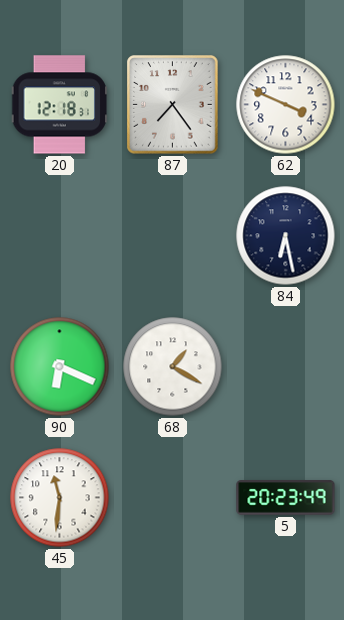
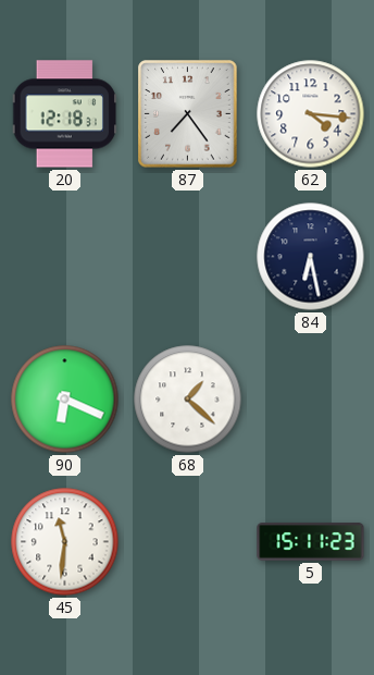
62: 3:49 -> 4:16 (311, 114)
68: 1:20 -> 1:22 (188, 400)
5: 20:23 -> 15:11 (311, 542)
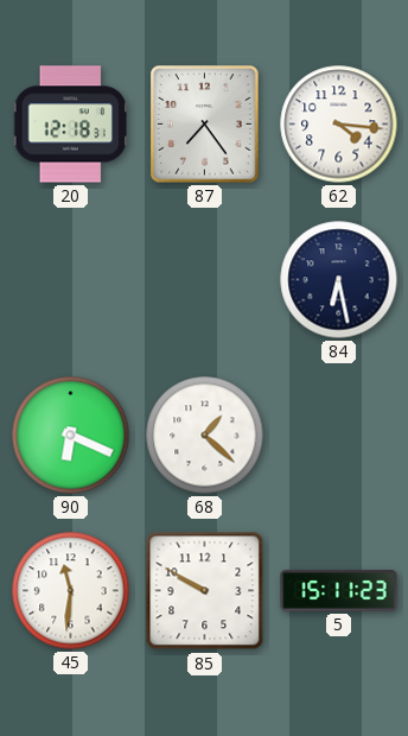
85: none -> 9:50 (205, 591)
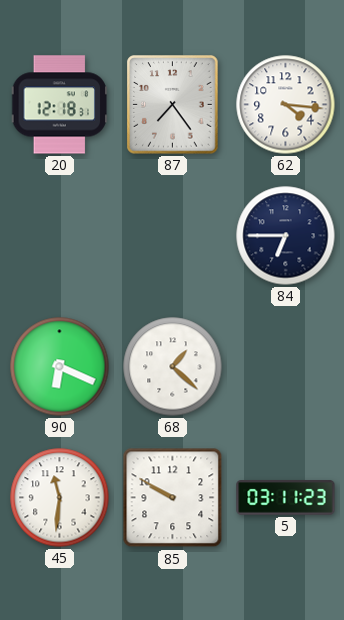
84: 6:28 -> 6:45 (286, 236)
5: 15:11 -> 03:11 (286, 498)
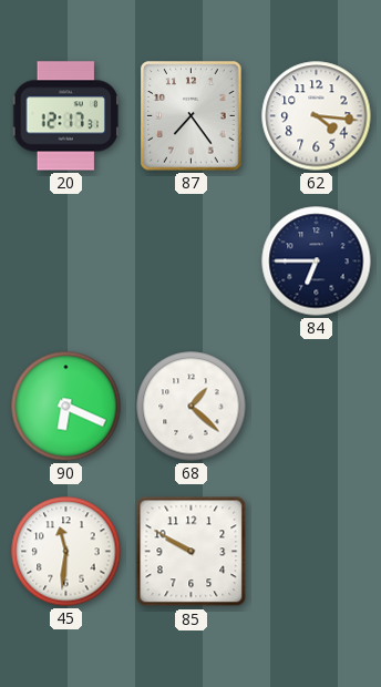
20: 12:18 -> 12:17 (66, 116)
5: 03:11 -> none (286, 498)
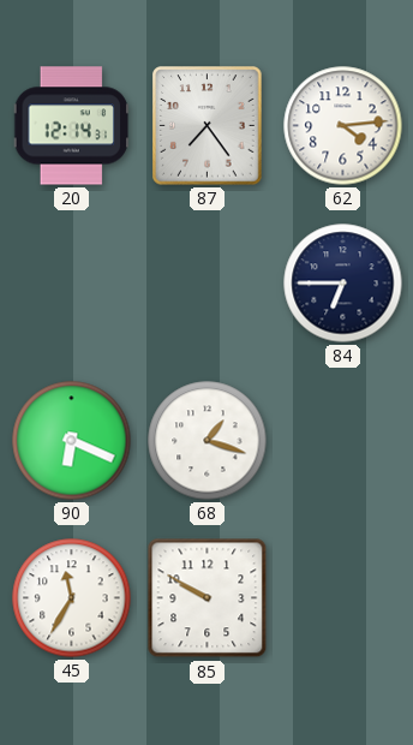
20: 12:17 -> 12:14 (72, 126)
62: 4:16 -> 4:14 (343, 126)
68: 1:22 -> 1:18 (208, 441)
45: 11:31 -> 11:35 (72, 598)
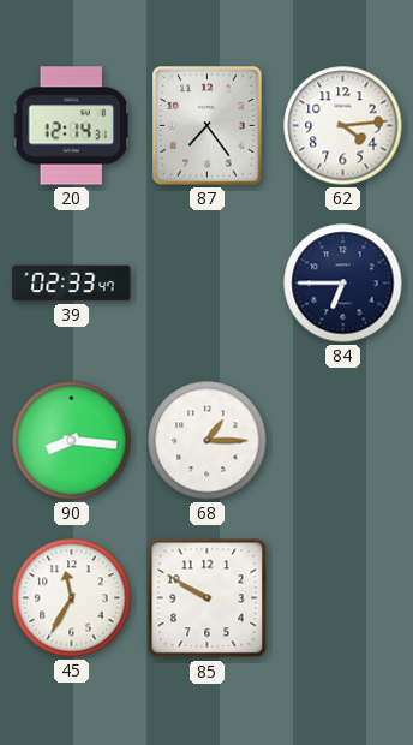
39: none -> 02:33 (72, 284)
90: 6:19 -> 8:16 (72, 441)
68: 1:18 -> 1:15 (208, 441)
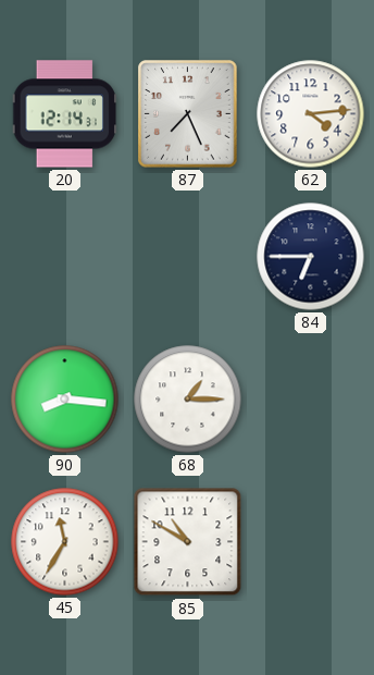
87: 7:24 -> 7:26 (188, 114)
39: 02:33 -> none (72, 284)
85: 9:50 -> 10:50 (188, 542)
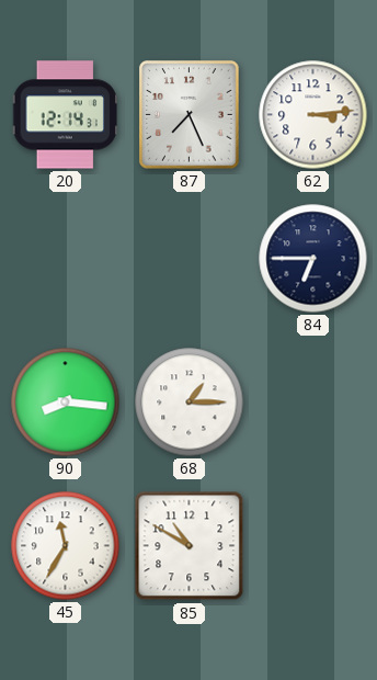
62: 4:14 -> 3:14 (313, 115)
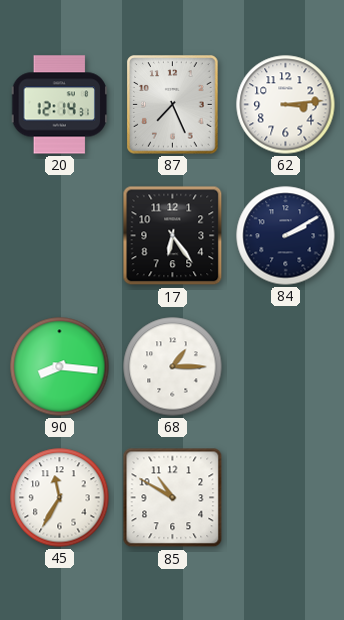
17: none -> 6:24 (173, 236)
84: 6:45 -> 2:10 (286, 236)
